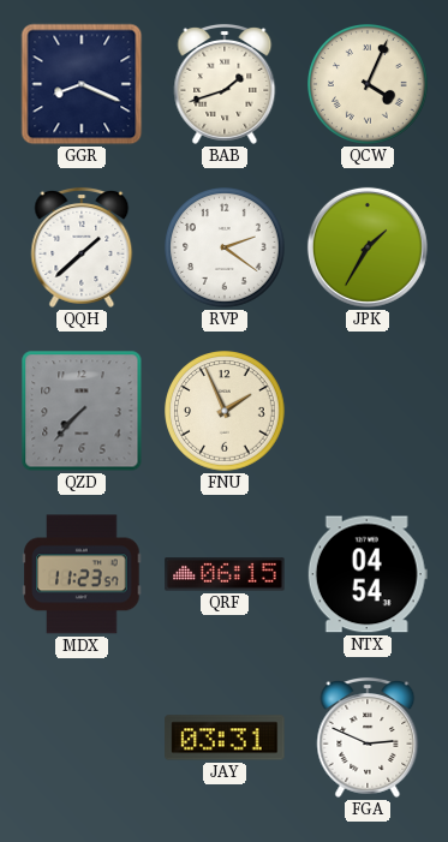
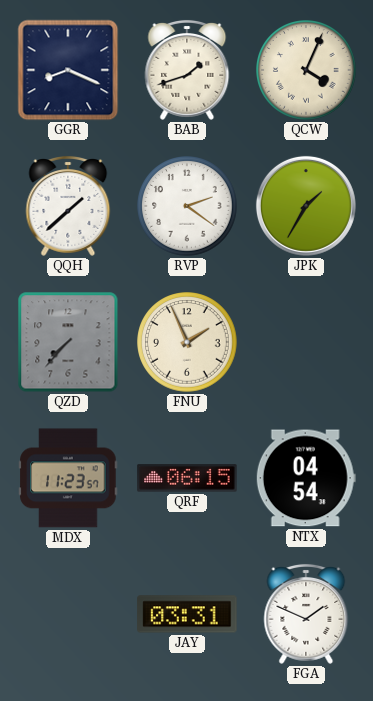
FGA: 2:49 -> 1:49 (306, 614)
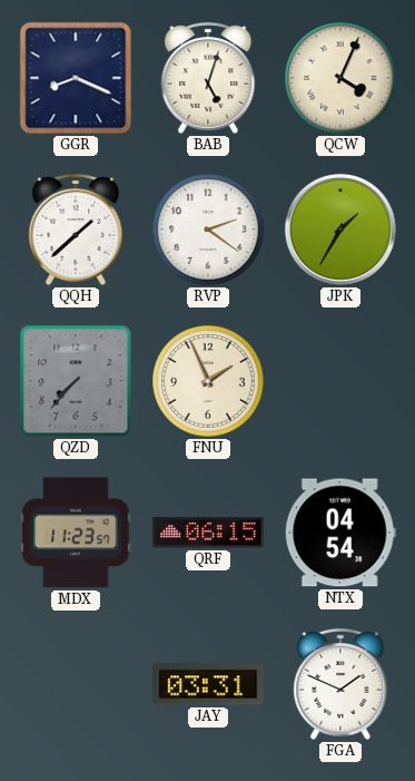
BAB: 1:42 -> 5:03 (208, 78)
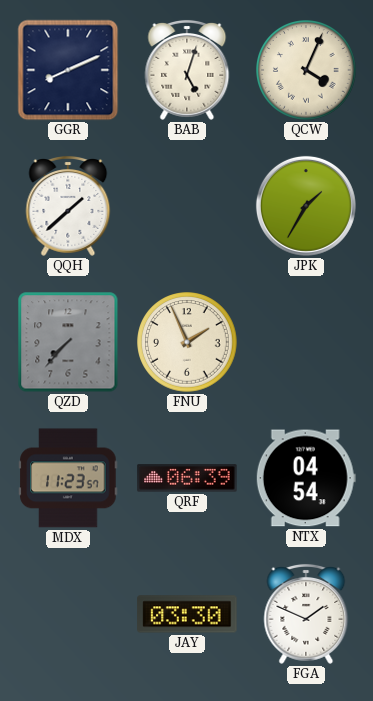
GGR: 8:19 -> 8:11 (68, 70)
RVP: 2:21 -> none (208, 230)
QRF: 06:15 -> 06:39 (187, 478)
JAY: 03:31 -> 03:30 (187, 614)
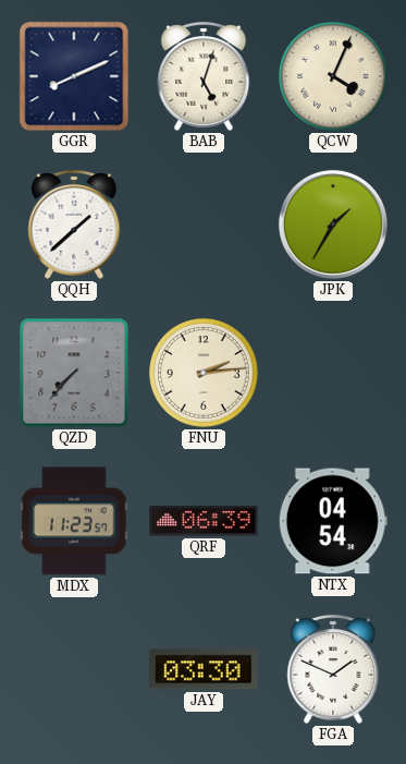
FNU: 1:56 -> 2:14 (204, 373)
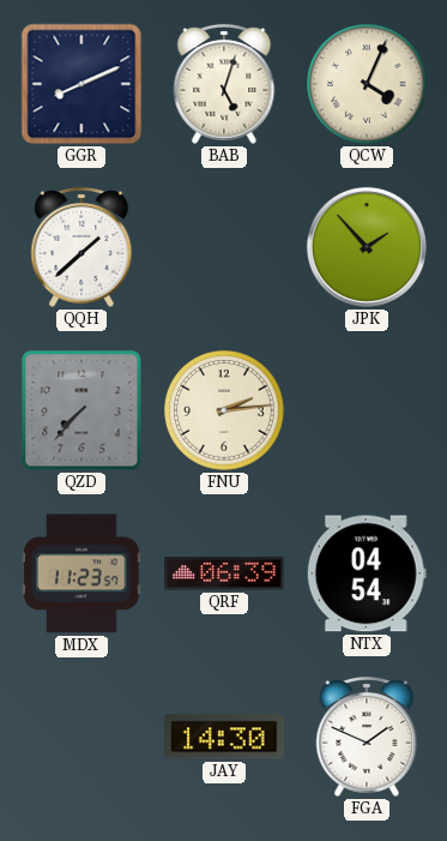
JPK: 1:35 -> 1:53 (367, 247)
JAY: 03:30 -> 14:30 (224, 737)
